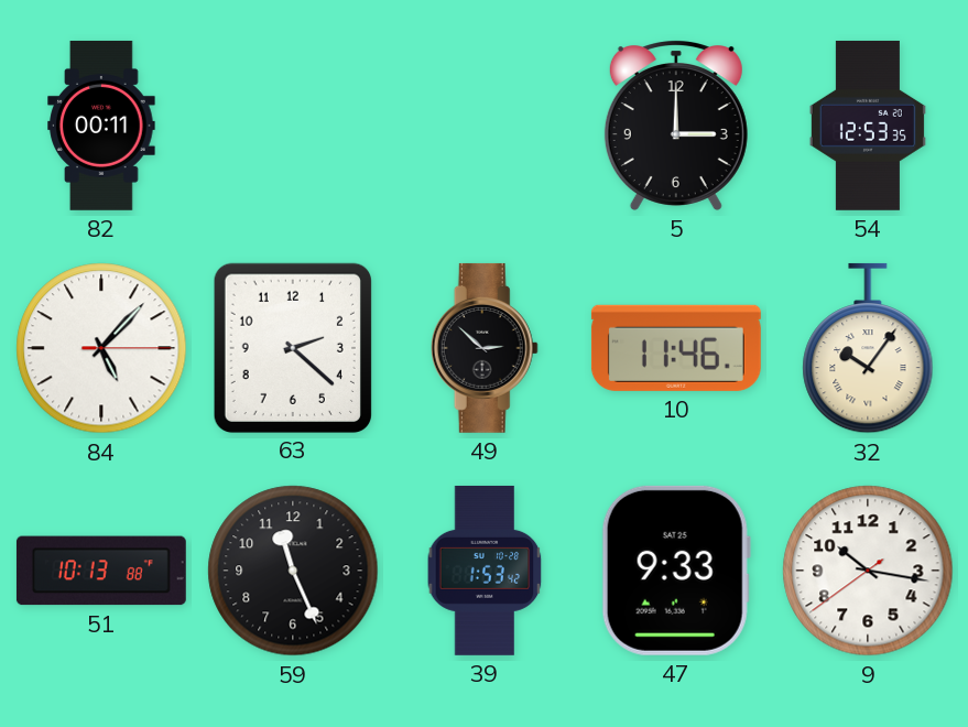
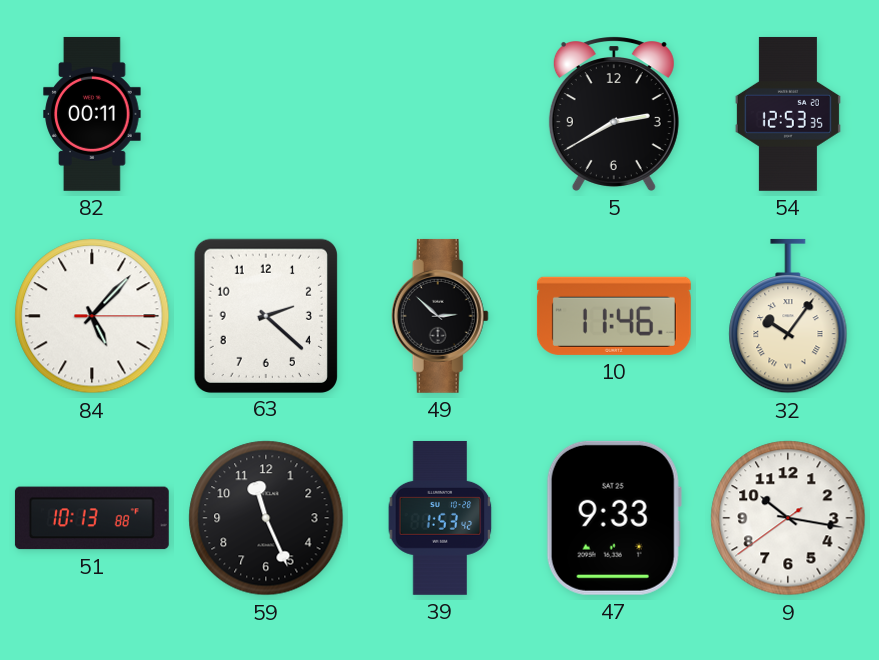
5: 3:00 -> 2:40 (614, 114)
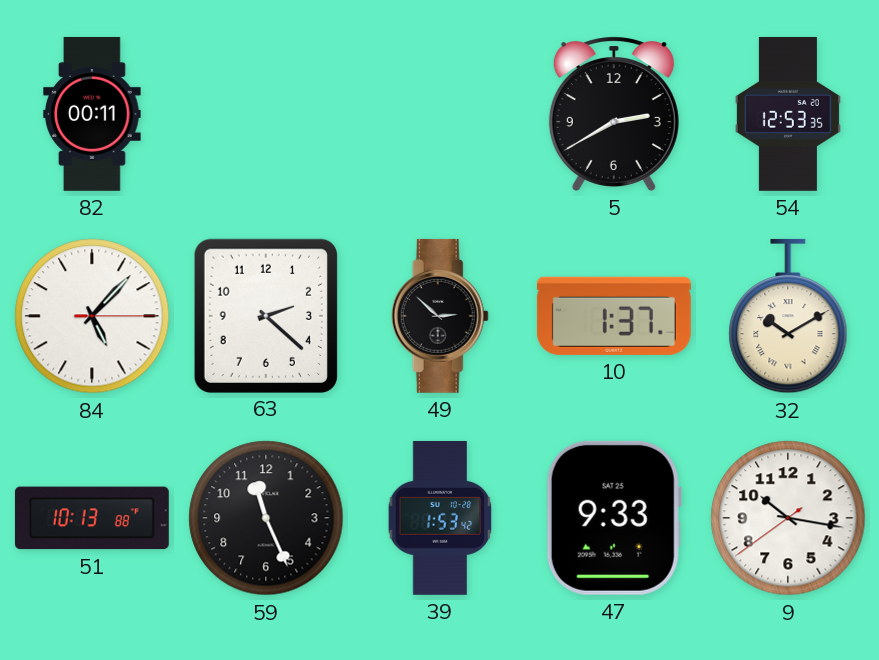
10: 11:46 -> 1:37 (614, 316)
32: 10:06 -> 10:10 (788, 316)
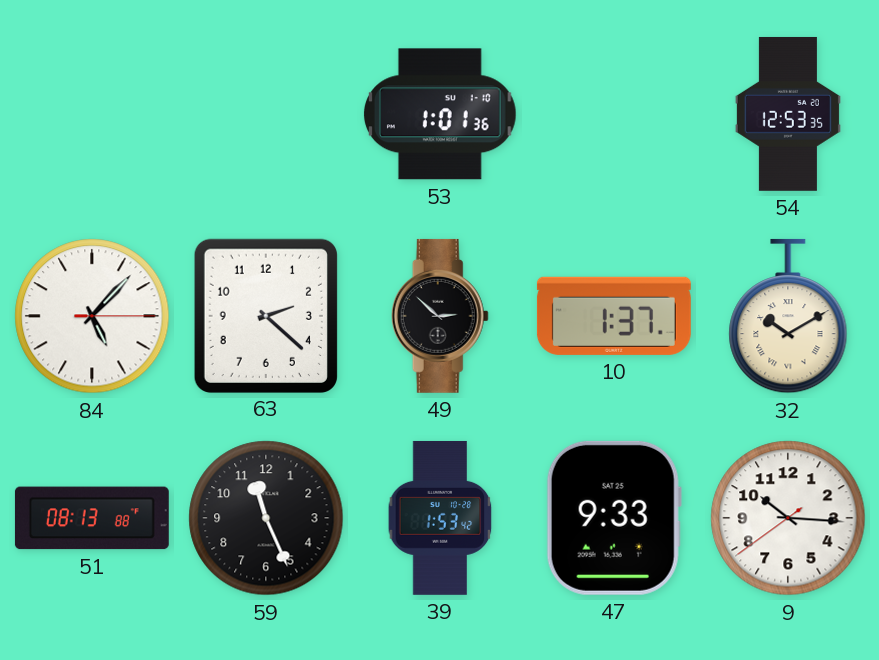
82: 00:11 -> none (92, 114)
53: none -> 1:01 (440, 114)
5: 2:40 -> none (614, 114)
51: 10:13 -> 08:13 (92, 518)
9: 10:16 -> 10:15 (788, 518)
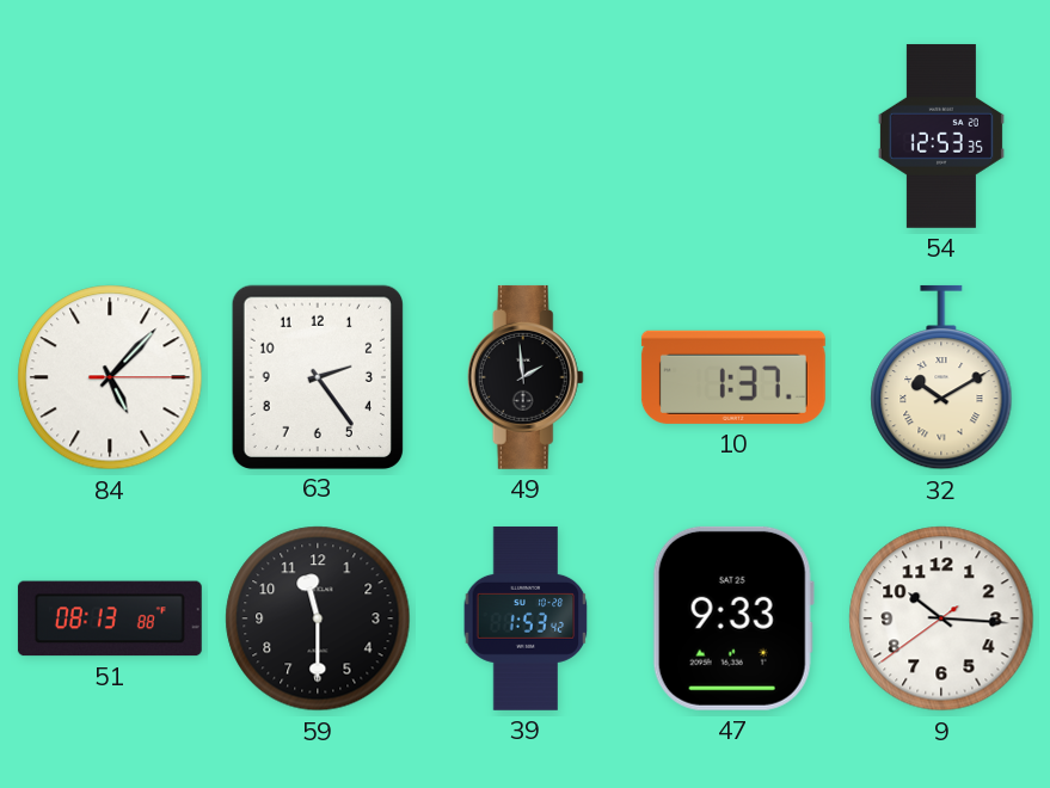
53: 1:01 -> none (440, 114)
63: 2:22 -> 2:24 (318, 376)
49: 2:52 -> 1:59 (526, 377)
59: 11:26 -> 11:30 (318, 618)
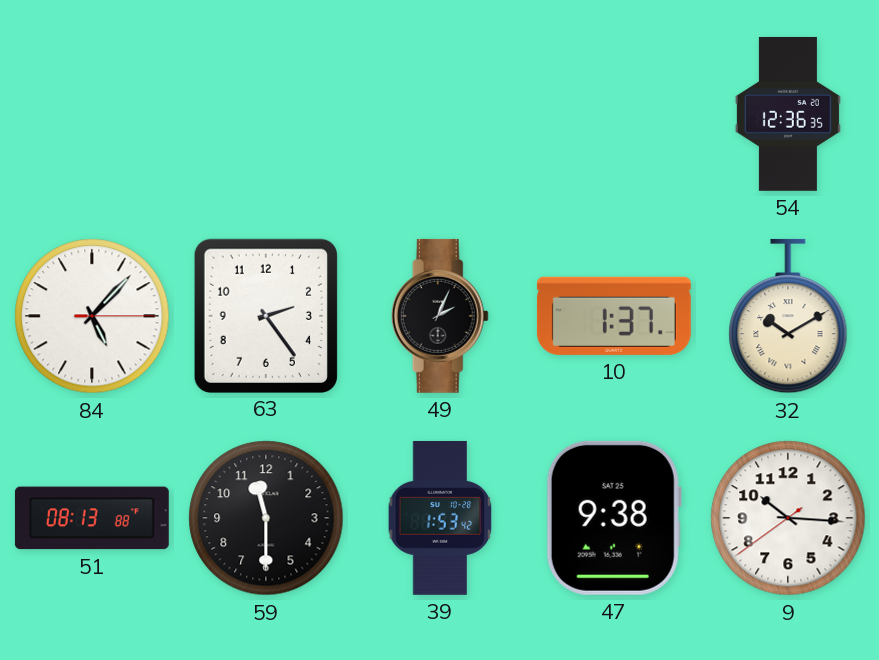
54: 12:53 -> 12:36 (788, 114)
49: 1:59 -> 2:04 (440, 316)
47: 9:33 -> 9:38 (614, 518)
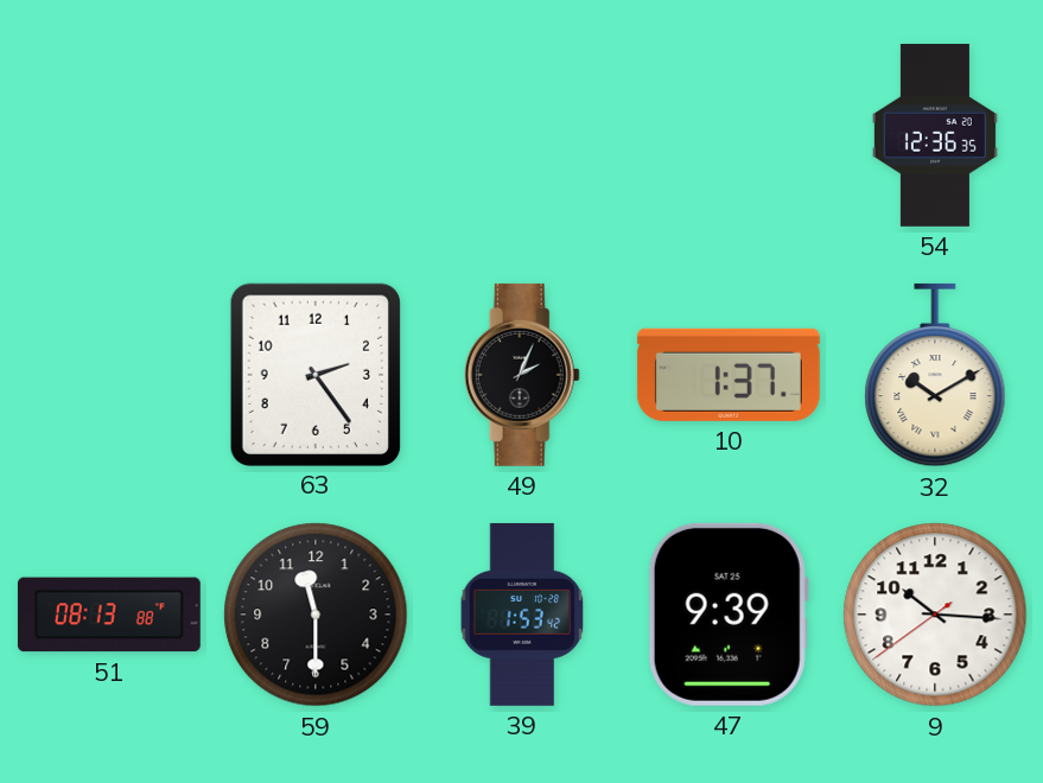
84: 5:07 -> none (92, 316)
47: 9:38 -> 9:39 (729, 615)
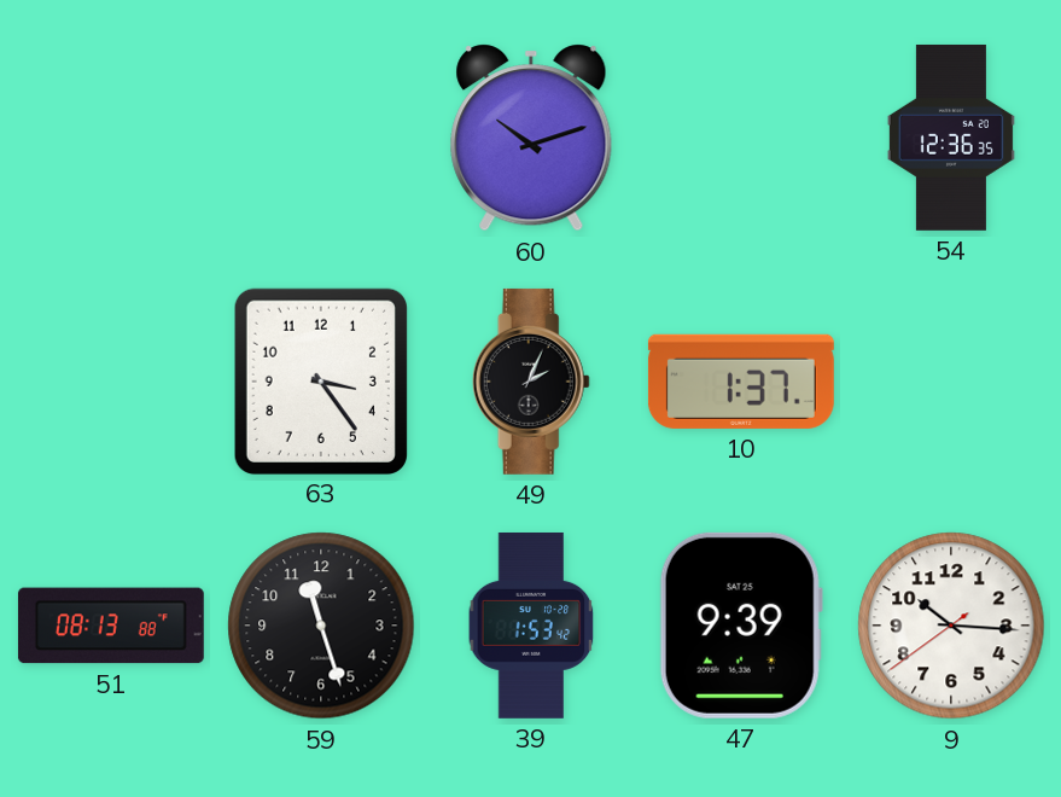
60: none -> 10:12 (531, 138)
63: 2:24 -> 3:24 (321, 380)
32: 10:10 -> none (935, 375)
59: 11:30 -> 11:27 (321, 626)
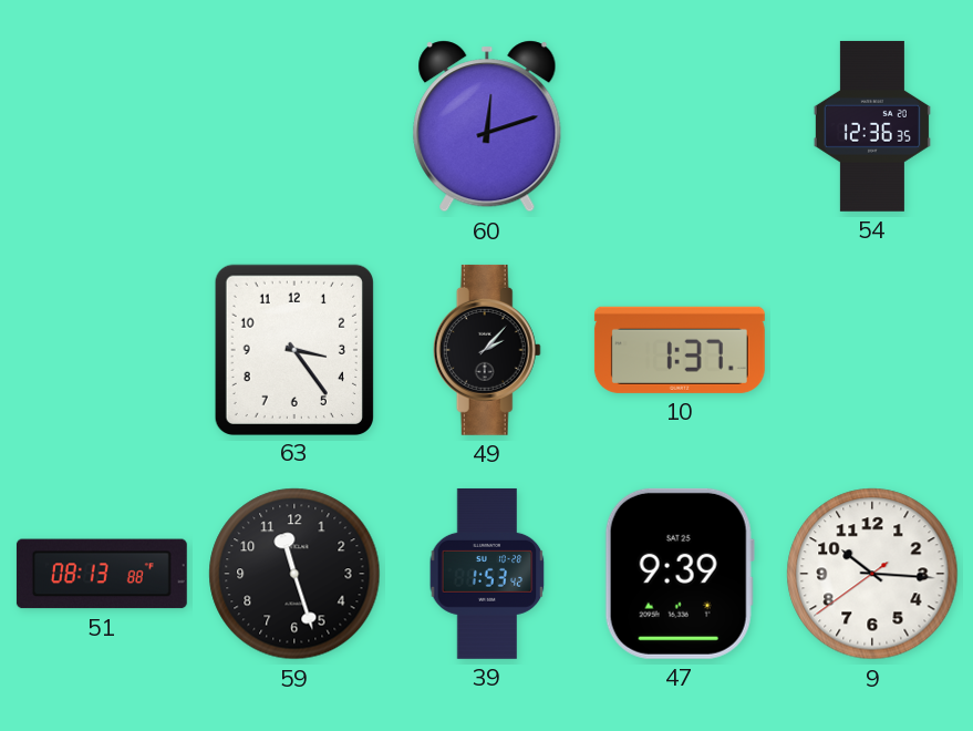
60: 10:12 -> 12:12 (487, 126)
49: 2:04 -> 2:07 (487, 350)
